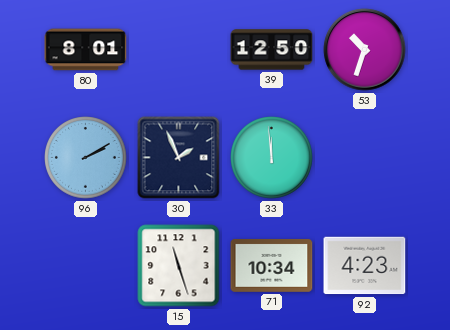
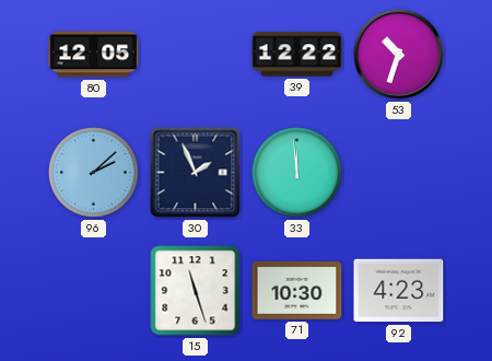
80: 8:01 -> 12:05 (94, 55)
39: 12:50 -> 12:22 (297, 55)
96: 2:10 -> 2:08 (94, 173)
71: 10:34 -> 10:30 (297, 290)
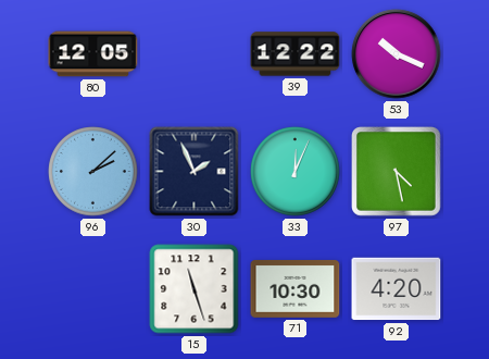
53: 10:33 -> 10:19 (397, 54)
33: 11:59 -> 12:04 (296, 172)
97: none -> 4:28 (397, 172)
92: 4:23 -> 4:20 (397, 289)
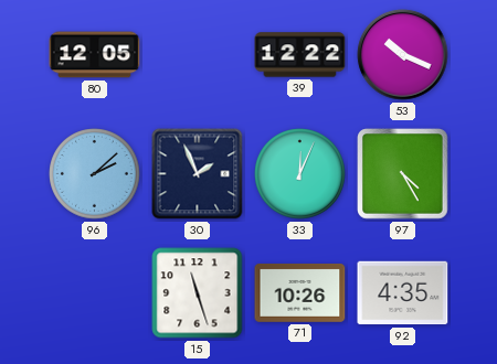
97: 4:28 -> 4:25 (403, 174)
71: 10:30 -> 10:26 (300, 292)
92: 4:20 -> 4:35 (403, 293)
